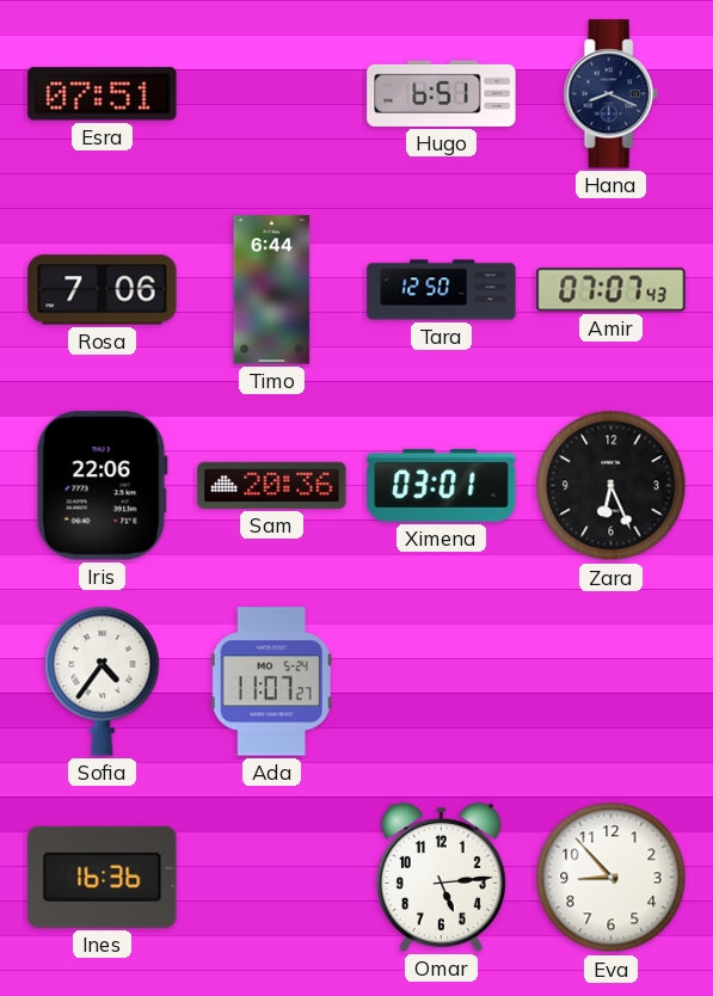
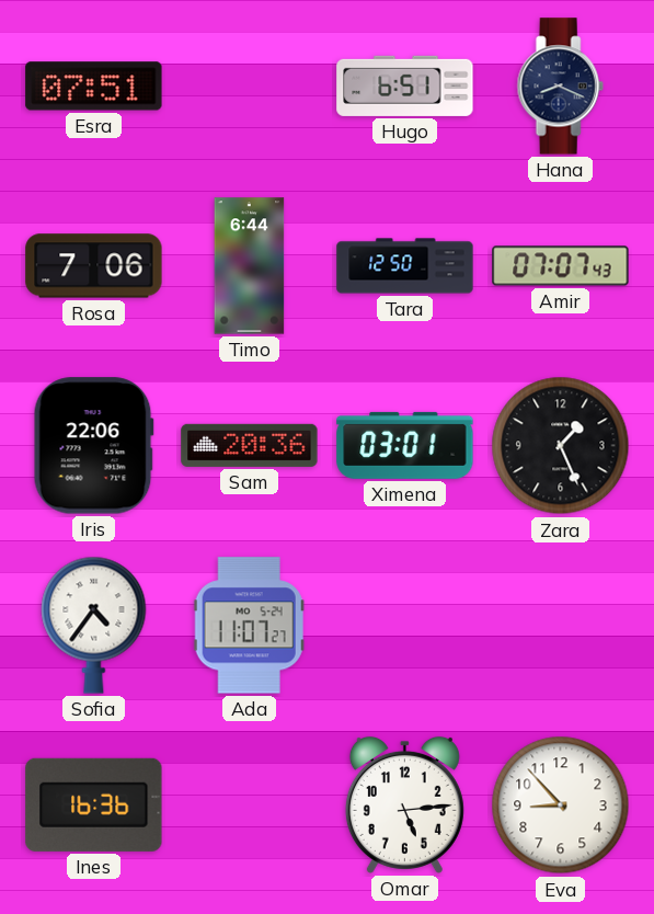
Zara: 6:26 -> 1:26 (561, 446)
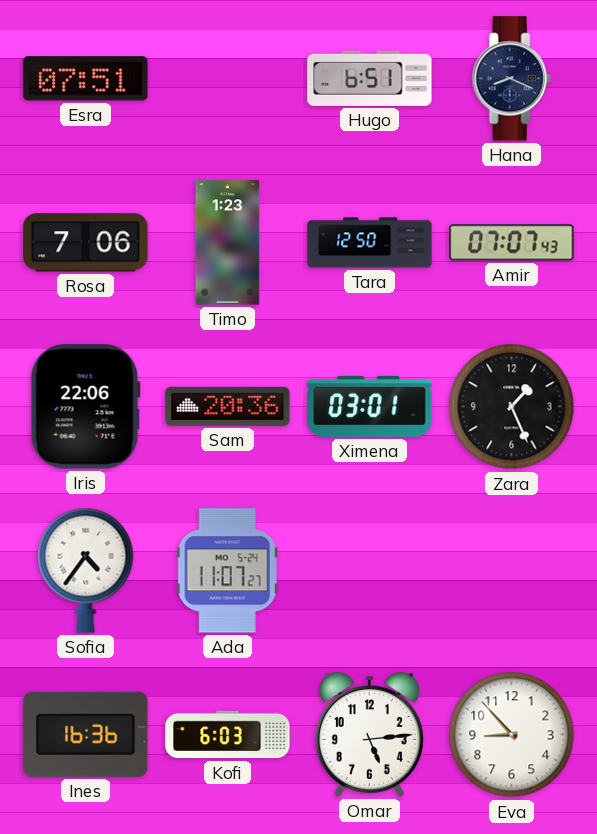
Timo: 6:44 -> 1:23 (228, 243)
Kofi: none -> 6:03 (228, 735)
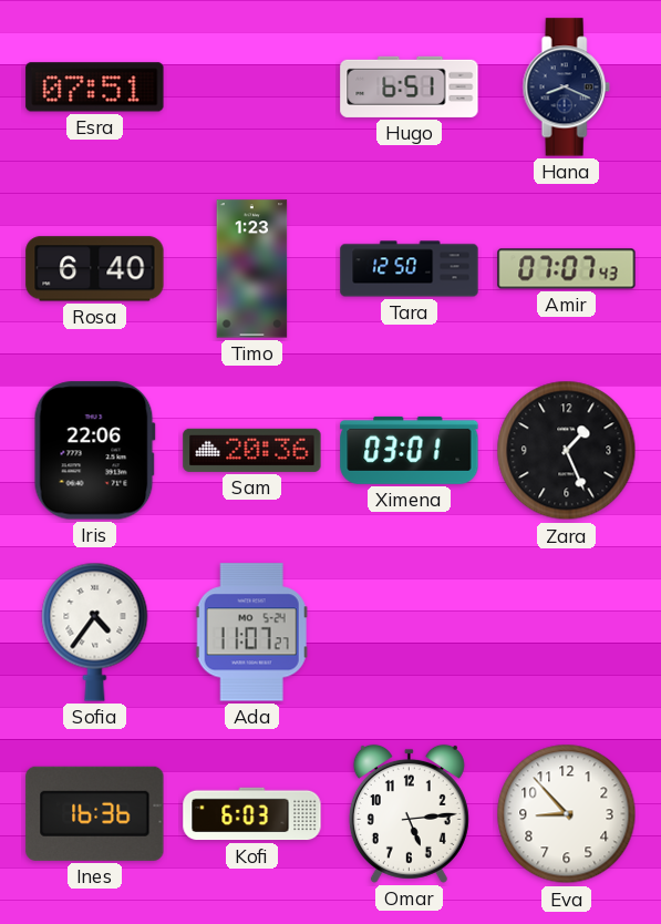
Rosa: 7:06 -> 6:40 (95, 269)
